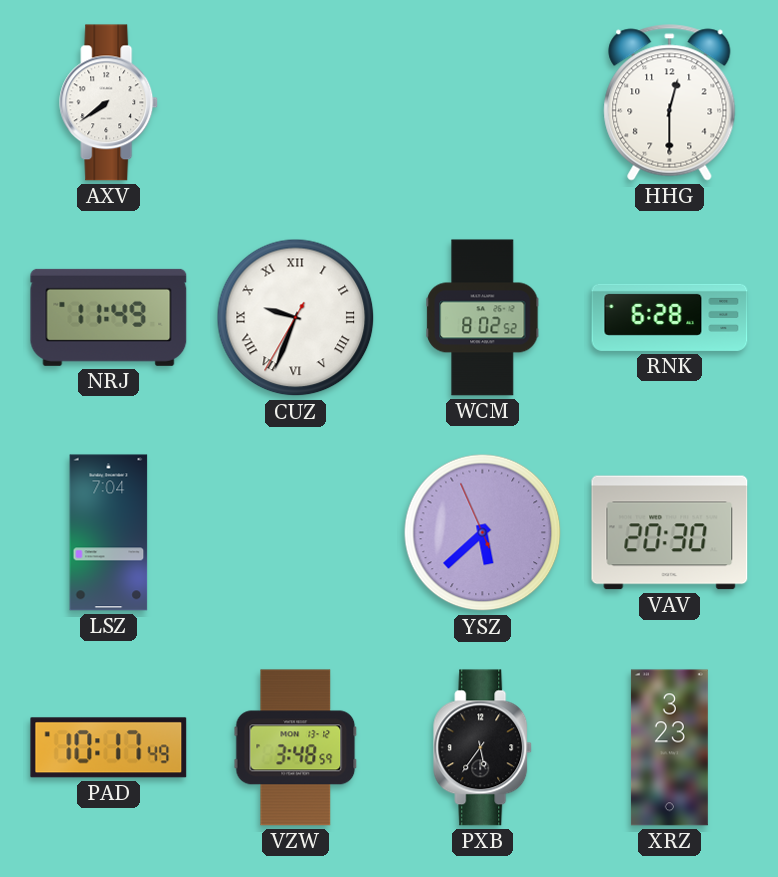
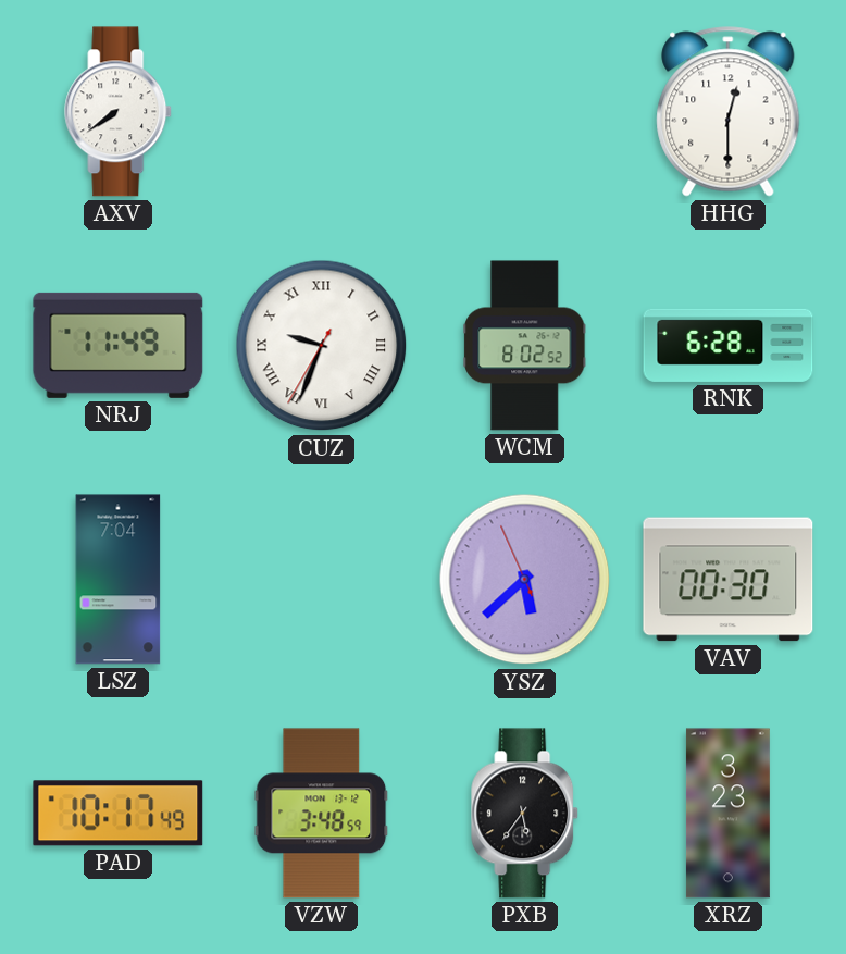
VAV: 20:30 -> 00:30 (729, 580)
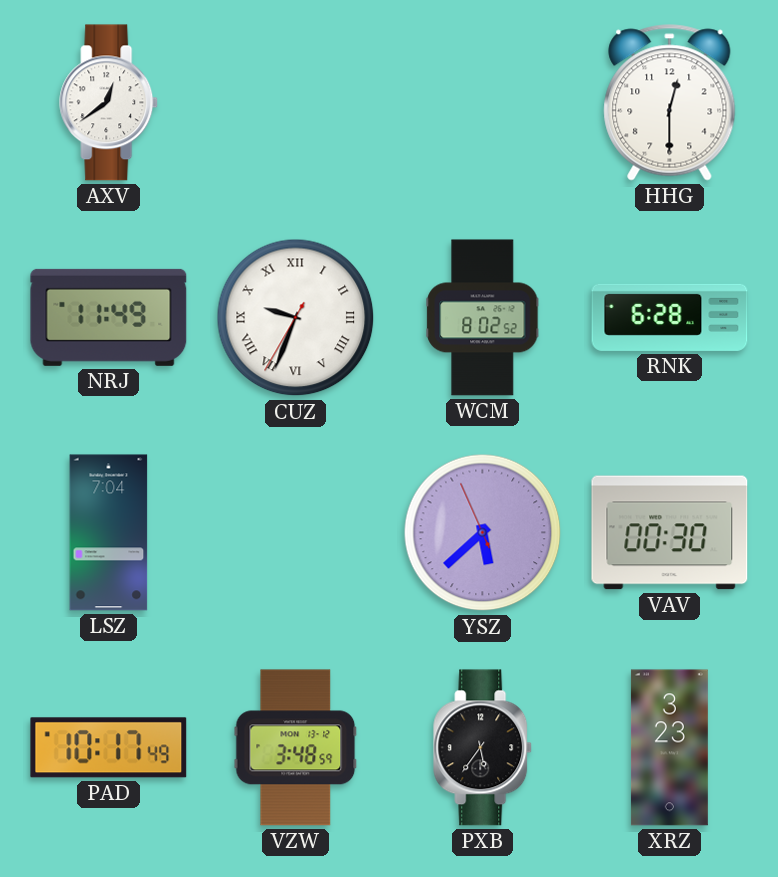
AXV: 7:39 -> 12:39 (109, 103)
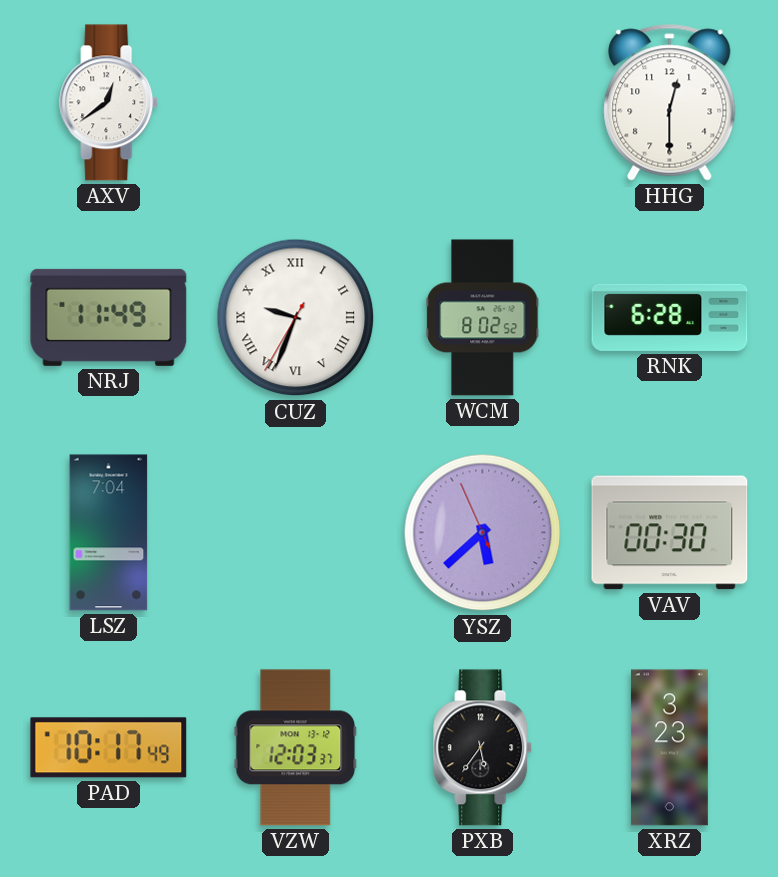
VZW: 3:48 -> 12:03 (296, 748)
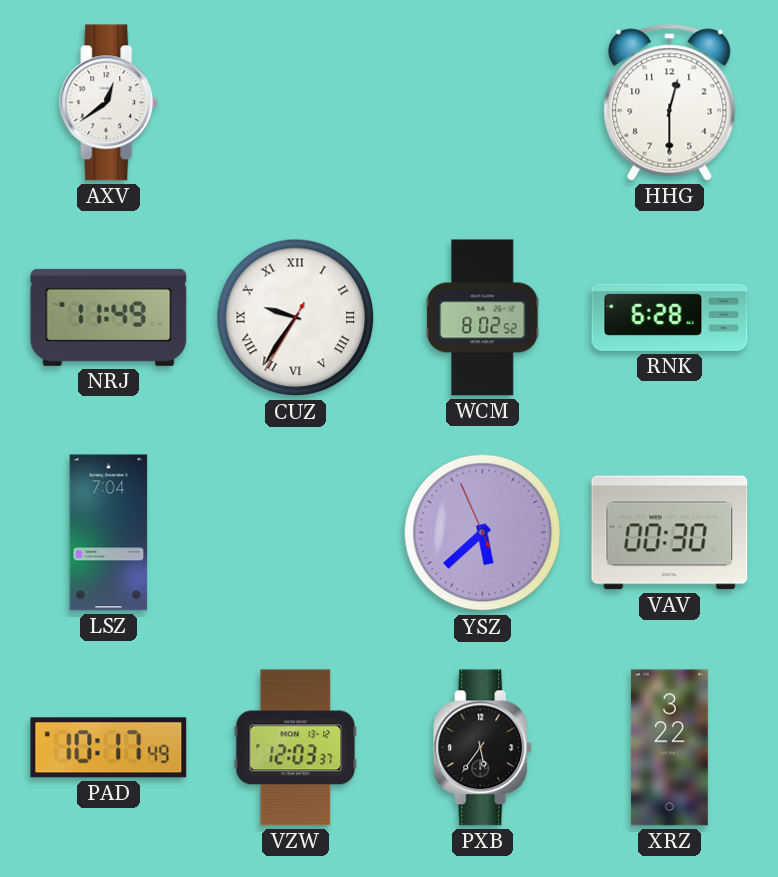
CUZ: 9:33 -> 9:35 (296, 318)
XRZ: 3:23 -> 3:22 (669, 748)
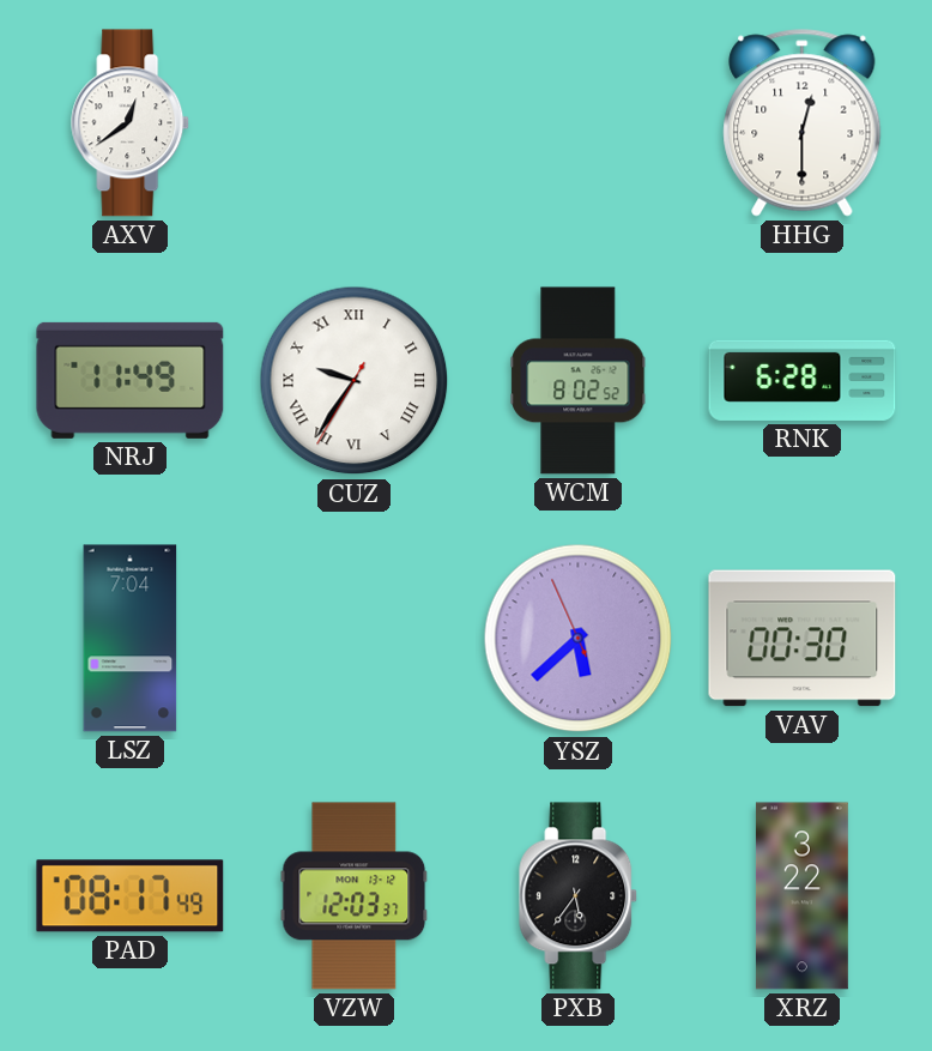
PAD: 10:17 -> 08:17 (131, 896)
